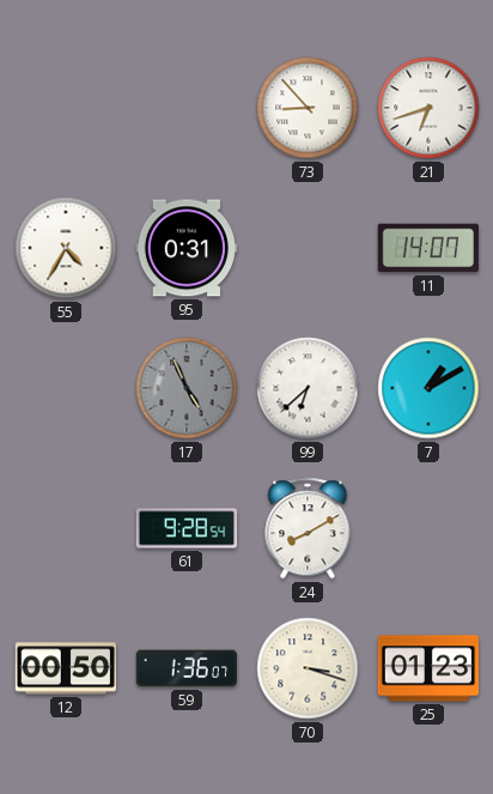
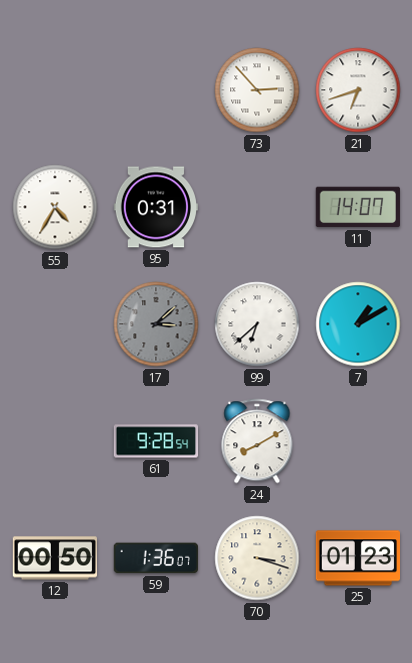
73: 8:53 -> 2:53 (257, 90)
17: 4:56 -> 3:08 (156, 324)
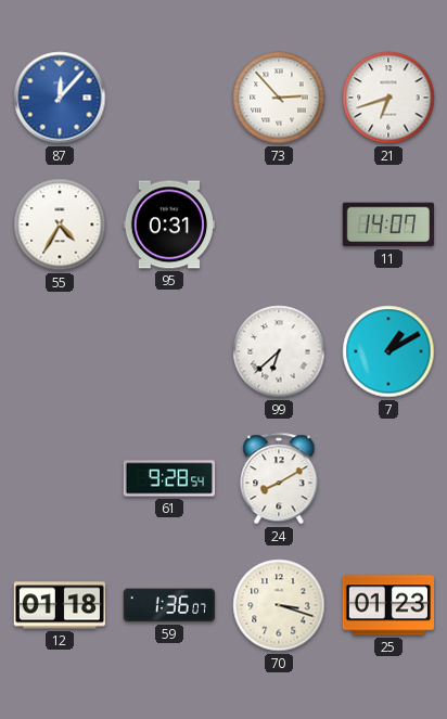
87: none -> 12:07 (60, 98)
17: 3:08 -> none (156, 324)
12: 00:50 -> 01:18 (59, 605)
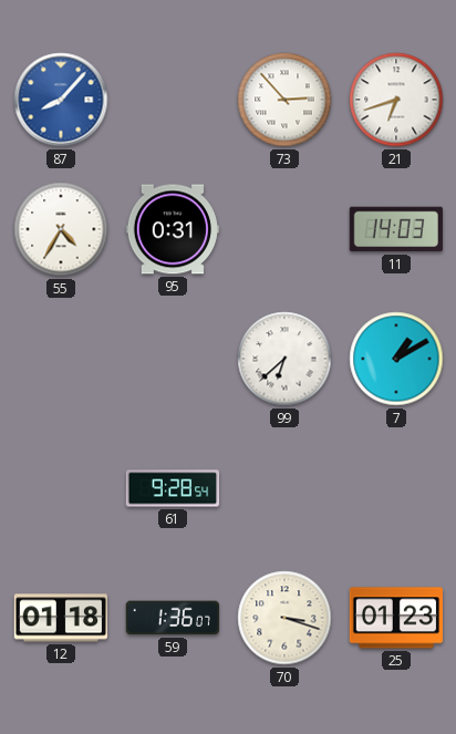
87: 12:07 -> 8:07 (61, 100)
11: 14:07 -> 14:03 (395, 229)
24: 8:10 -> none (279, 478)
